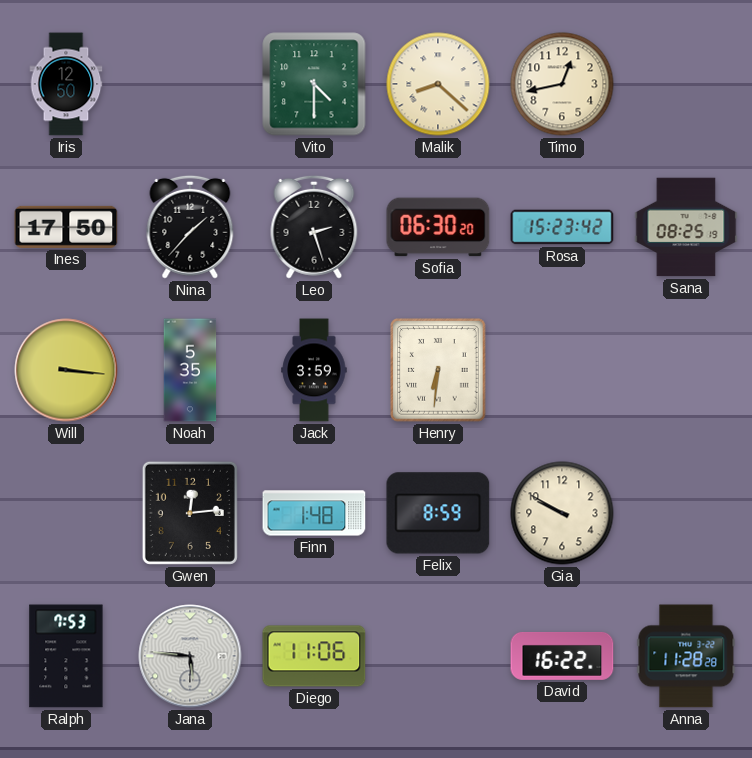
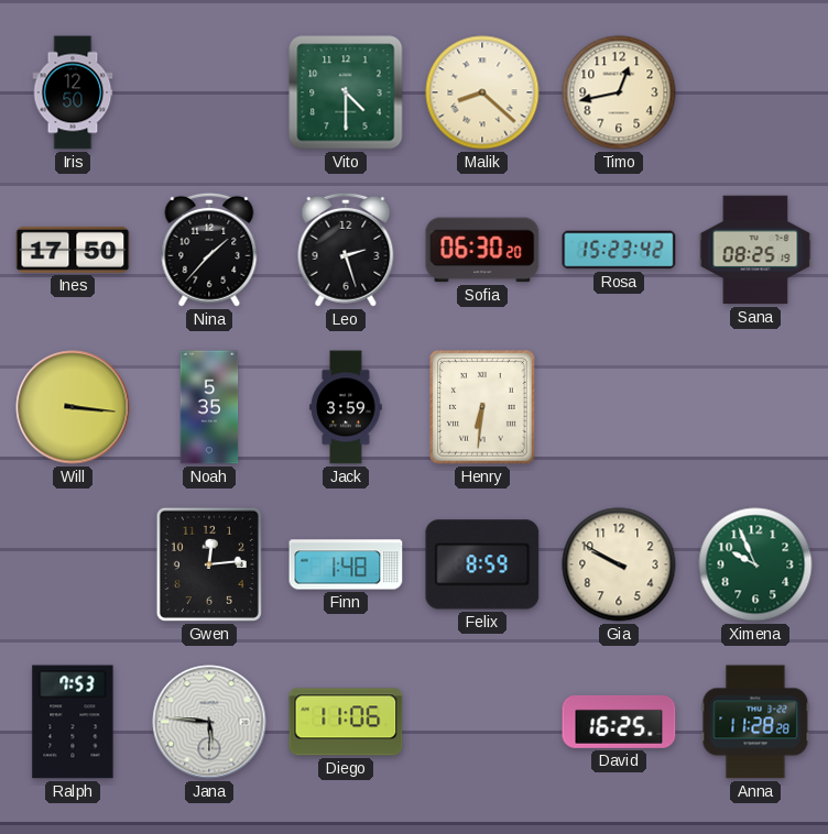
Ximena: none -> 9:56 (755, 564)
David: 16:22 -> 16:25 (619, 722)
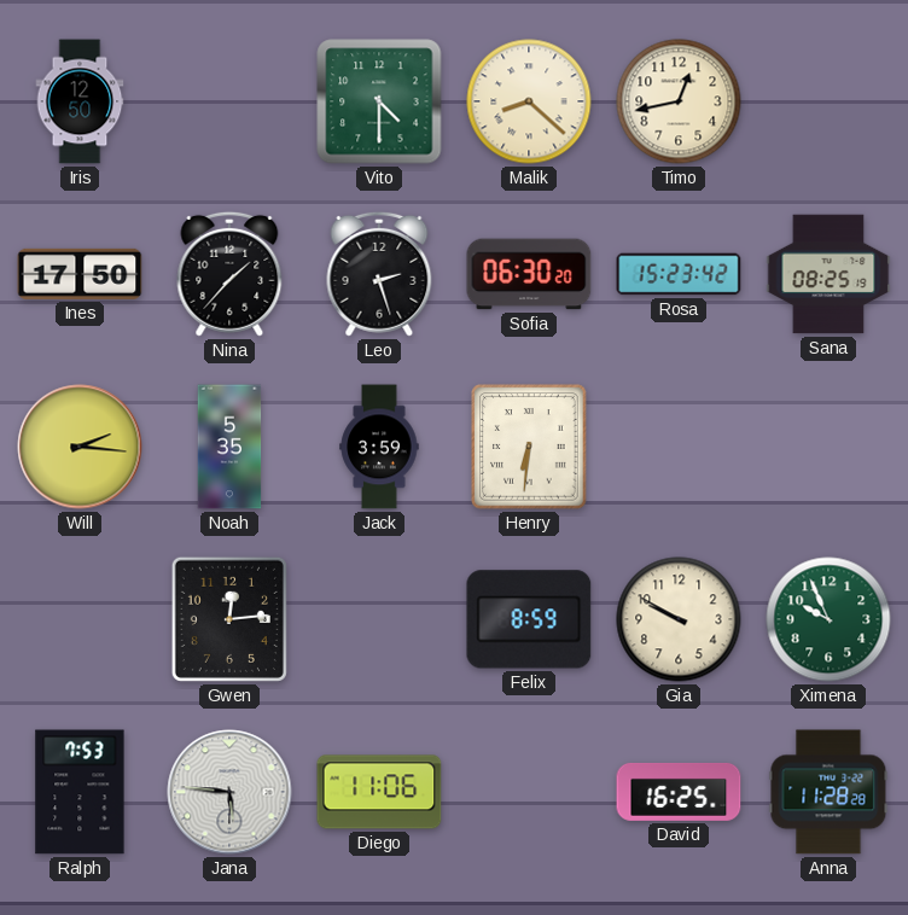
Will: 3:16 -> 2:16 (80, 447)
Finn: 1:48 -> none (346, 564)
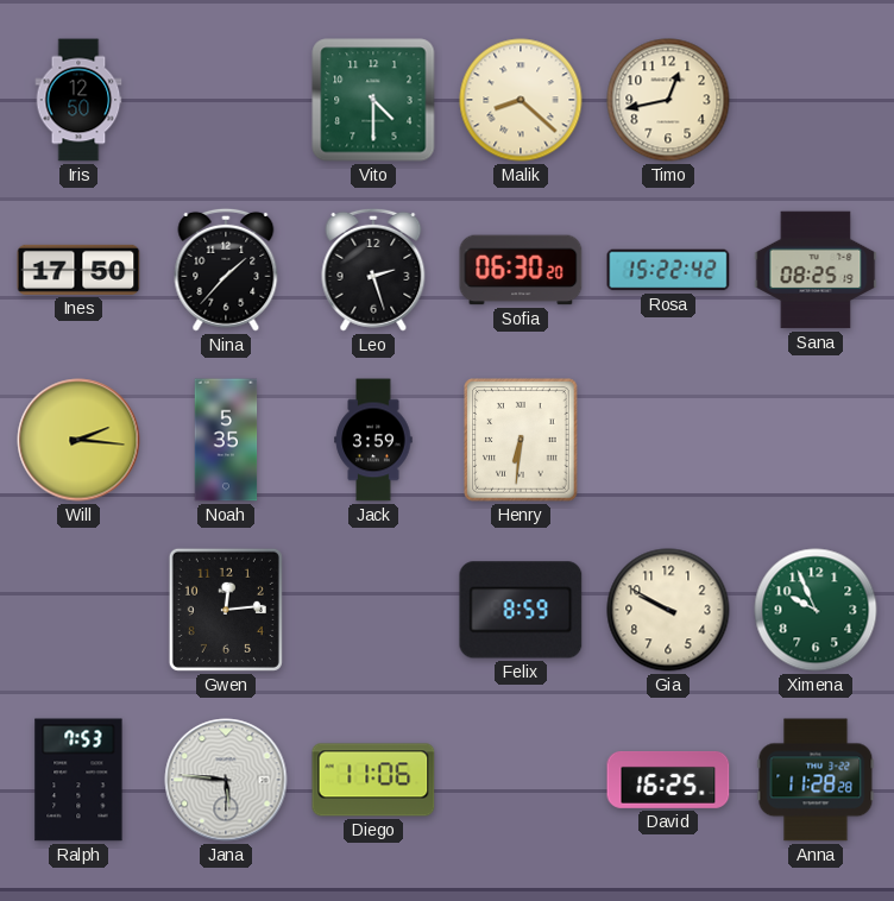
Rosa: 15:23 -> 15:22 (668, 270)
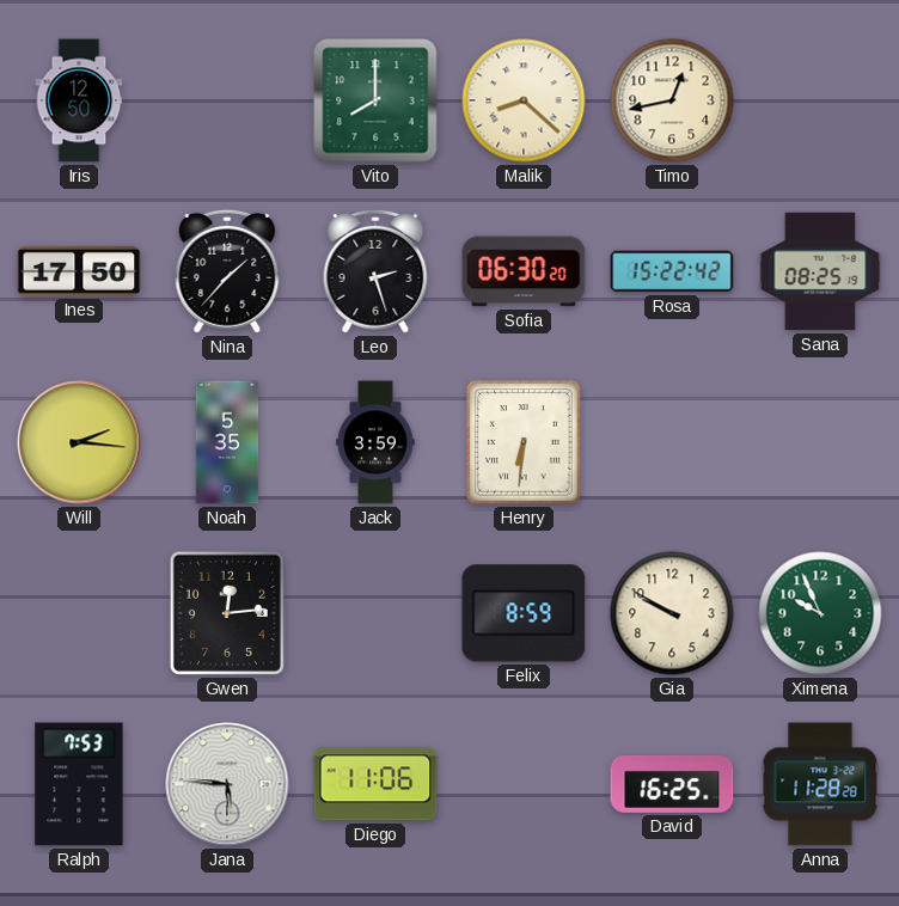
Vito: 4:30 -> 8:00 (375, 100)
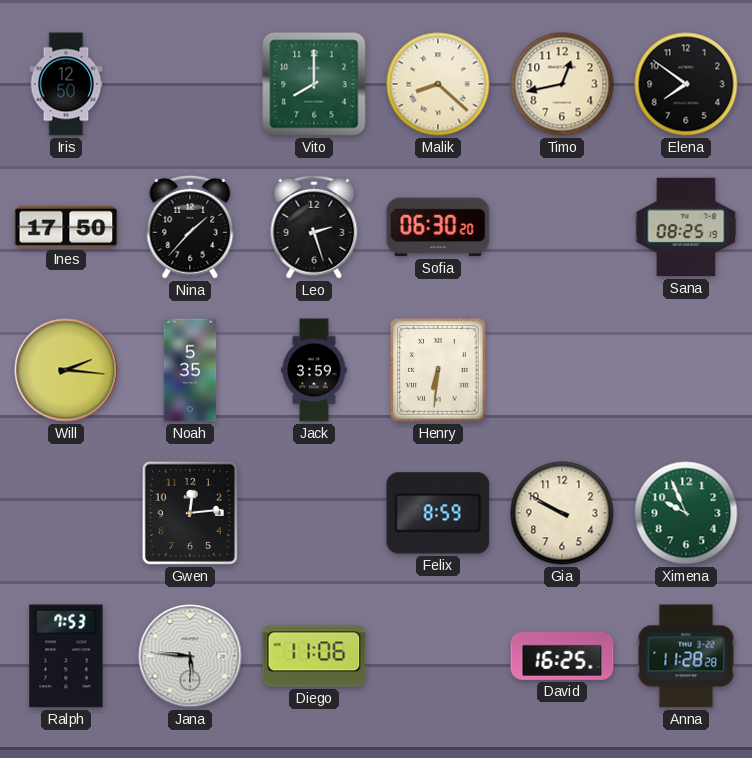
Elena: none -> 7:51 (686, 84)
Rosa: 15:22 -> none (672, 271)
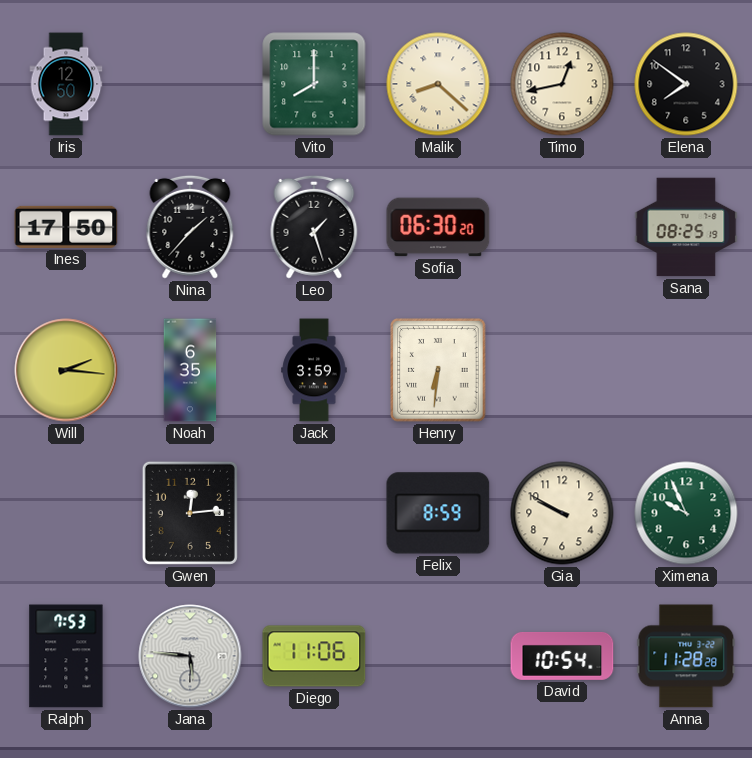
Leo: 2:27 -> 1:27 (314, 227)
Noah: 5:35 -> 6:35 (190, 370)
David: 16:25 -> 10:54 (562, 656)
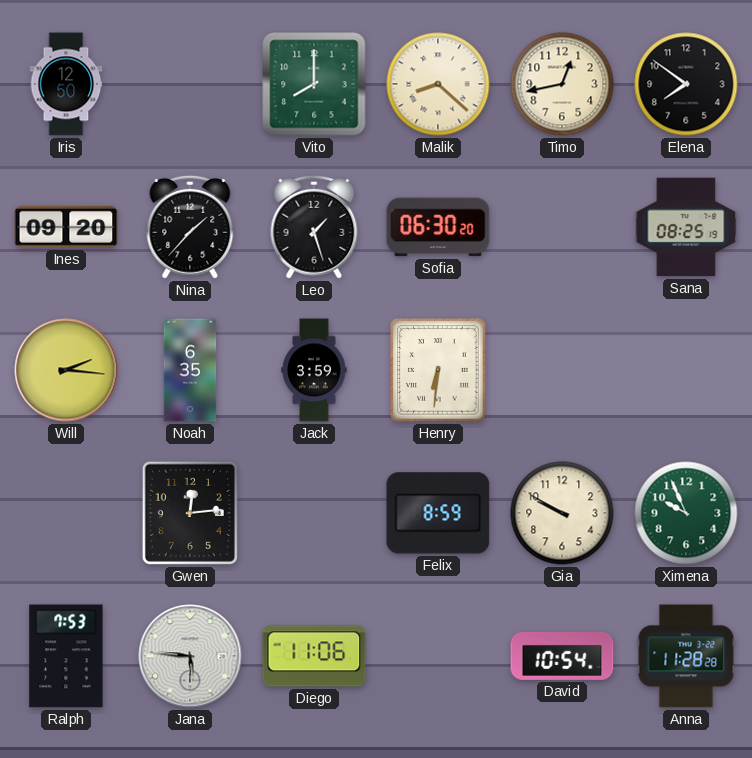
Ines: 17:50 -> 09:20 (66, 227)
